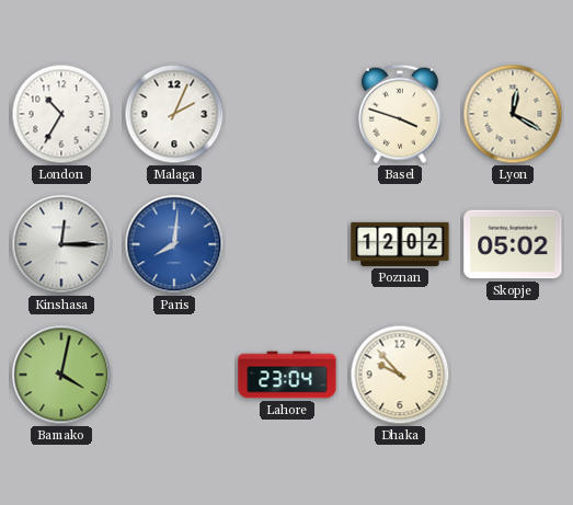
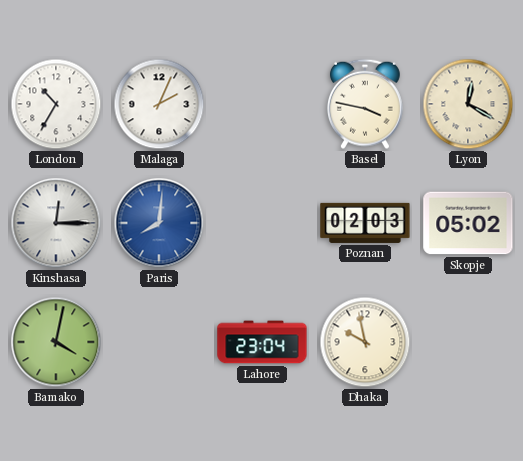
Basel: 3:48 -> 3:47 (365, 104)
Poznan: 12:02 -> 02:03 (365, 223)
Dhaka: 9:53 -> 9:58 (365, 342)
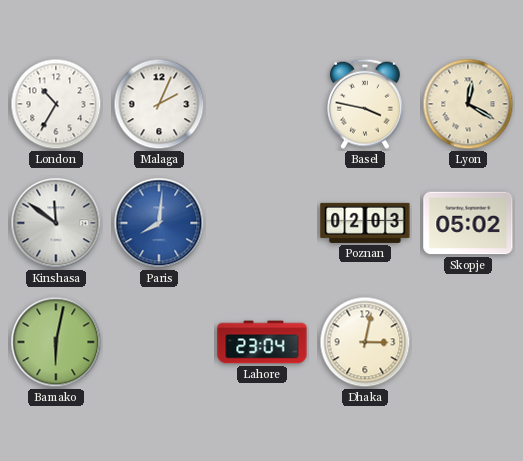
Kinshasa: 12:15 -> 11:51 (56, 223)
Bamako: 4:02 -> 6:02 (56, 342)
Dhaka: 9:58 -> 3:02 (365, 342)
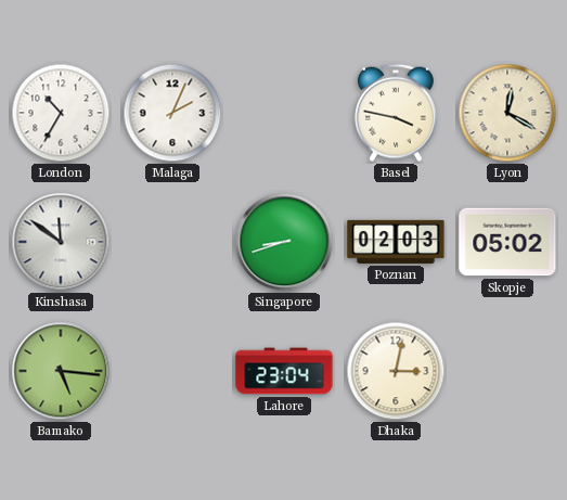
Paris: 8:01 -> none (159, 223)
Singapore: none -> 8:42 (284, 242)
Bamako: 6:02 -> 5:16 (61, 371)
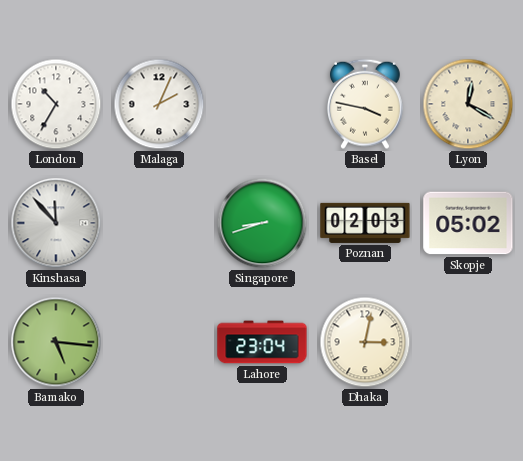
Kinshasa: 11:51 -> 11:53 (56, 223)
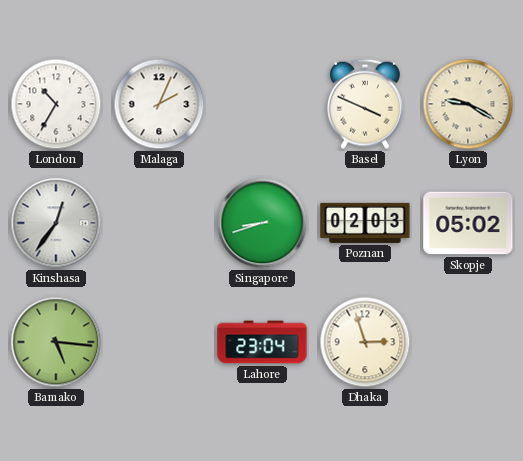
Basel: 3:47 -> 3:49 (365, 104)
Lyon: 12:20 -> 9:20 (468, 104)
Kinshasa: 11:53 -> 12:36 (56, 223)
Dhaka: 3:02 -> 2:57 (365, 342)
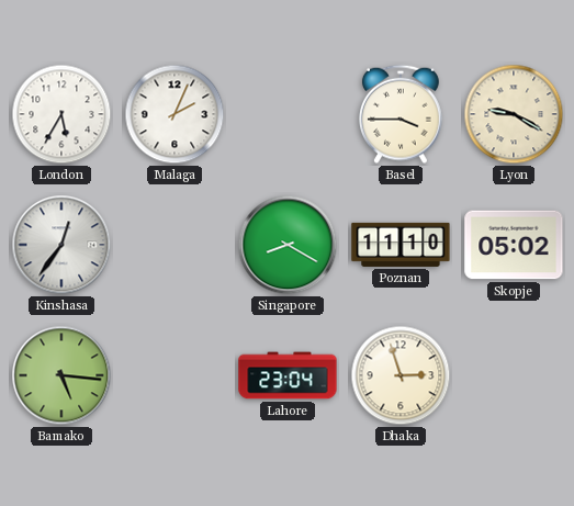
London: 10:35 -> 5:35 (61, 114)
Basel: 3:49 -> 3:45 (401, 114)
Singapore: 8:42 -> 8:20 (288, 245)
Poznan: 02:03 -> 11:10 (401, 245)
